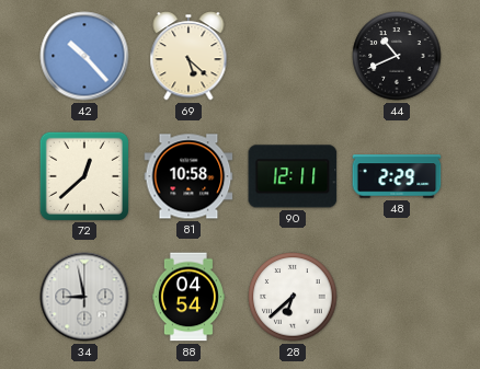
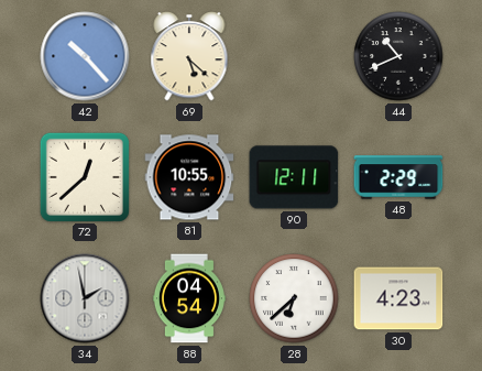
81: 10:58 -> 10:55 (189, 177)
34: 8:58 -> 1:58 (85, 298)
30: none -> 4:23 (398, 298)
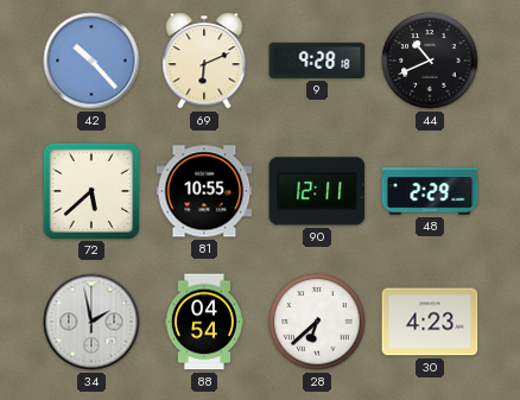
69: 5:22 -> 6:11 (204, 61)
9: none -> 9:28 (317, 61)
72: 12:38 -> 5:38 (90, 190)
